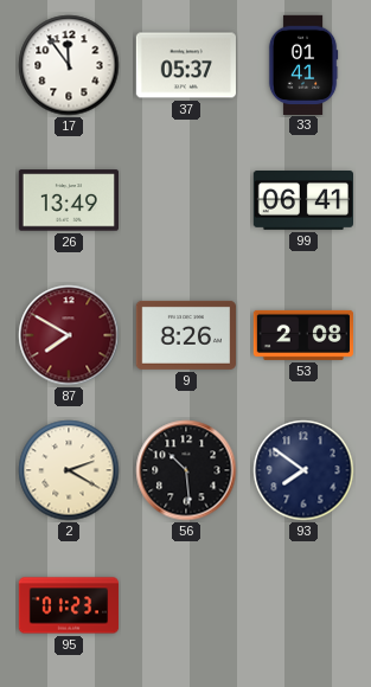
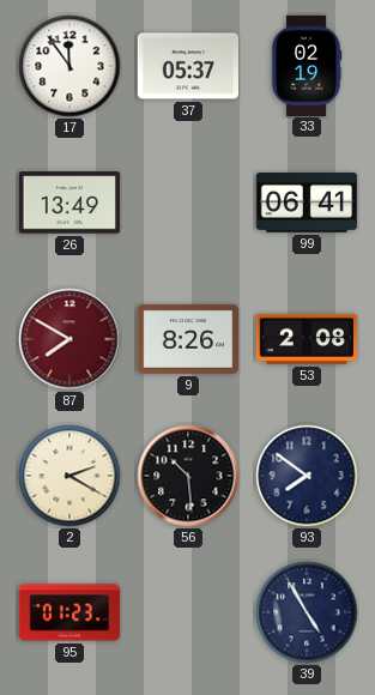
33: 01:41 -> 02:19 (307, 65)
39: none -> 4:55 (307, 612)
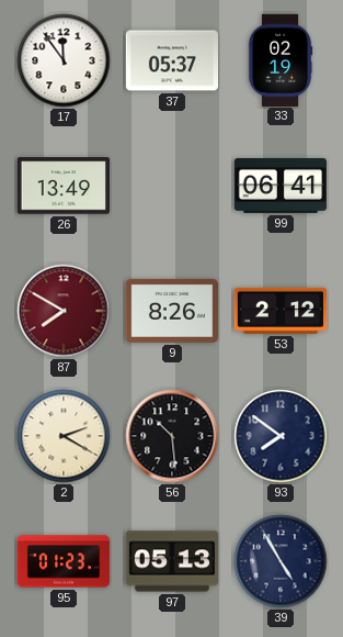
53: 2:08 -> 2:12 (279, 311)
97: none -> 05:13 (171, 561)
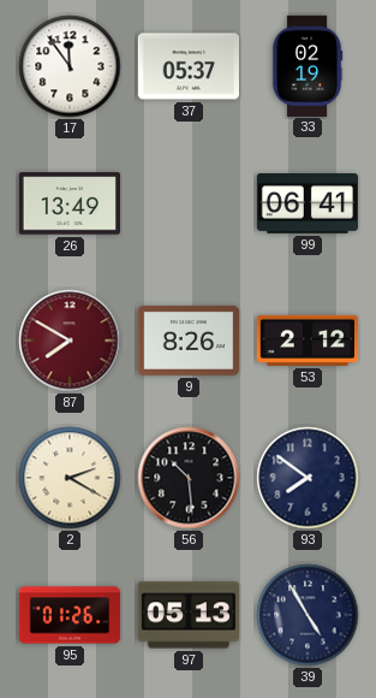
95: 01:23 -> 01:26 (70, 615)
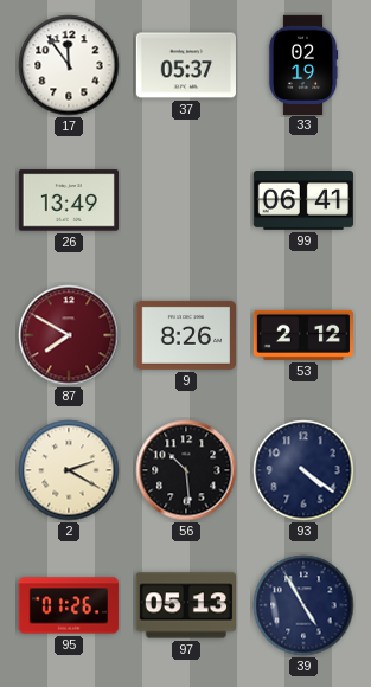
93: 7:51 -> 4:21 (303, 470)
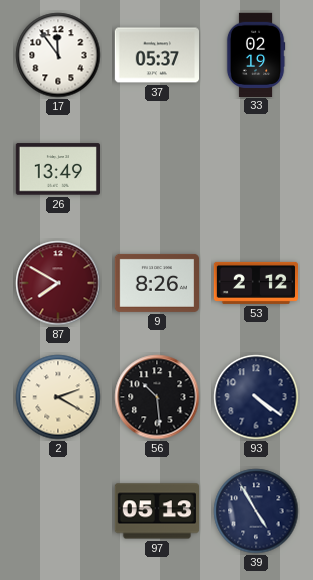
99: 06:41 -> none (302, 201)
95: 01:26 -> none (69, 605)
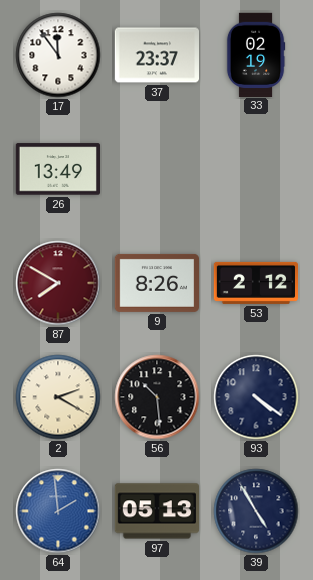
37: 05:37 -> 23:37 (156, 55)
64: none -> 1:59 (58, 511)
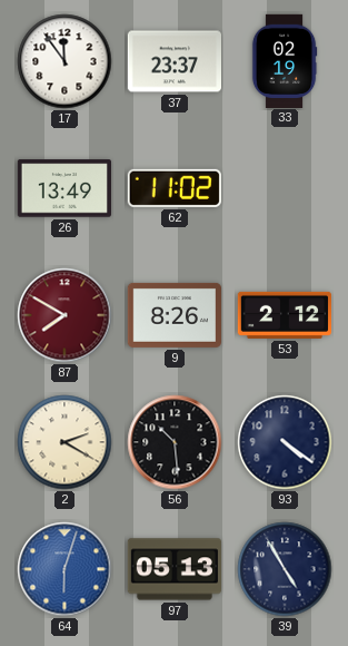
62: none -> 11:02 (175, 188)
64: 1:59 -> 6:03 (64, 569)
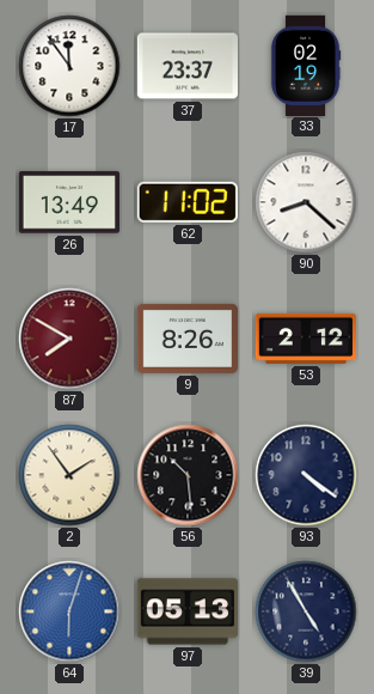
90: none -> 8:22 (306, 202)
2: 2:20 -> 1:54 (69, 475)
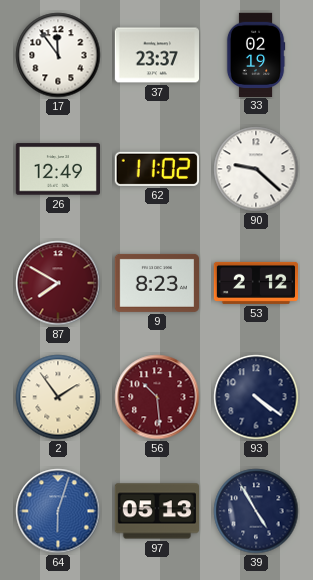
26: 13:49 -> 12:49 (57, 169)
90: 8:22 -> 9:22 (256, 169)
9: 8:26 -> 8:23 (156, 283)
56 dial: black -> burgundy (157, 397)
